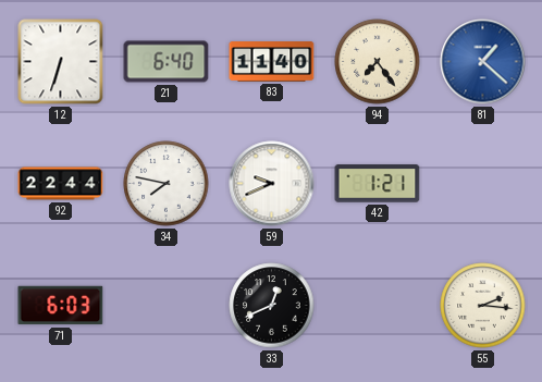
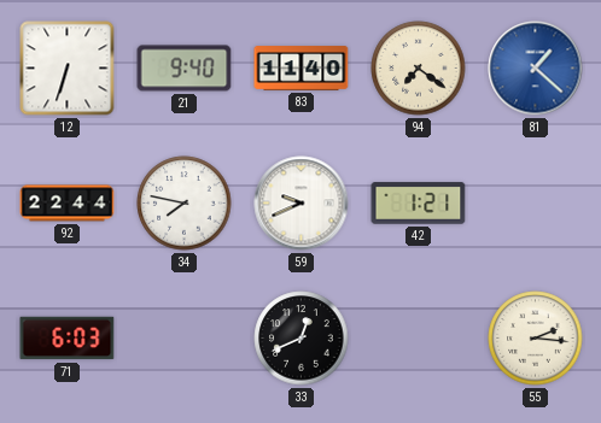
21: 6:40 -> 9:40 (185, 69)
94: 7:24 -> 7:21 (419, 69)
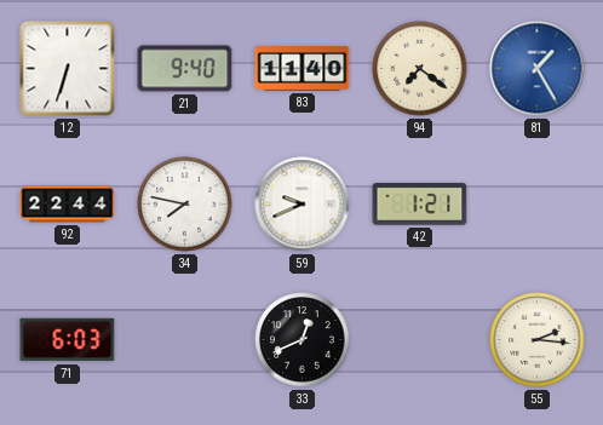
81: 1:22 -> 1:25 (538, 69)
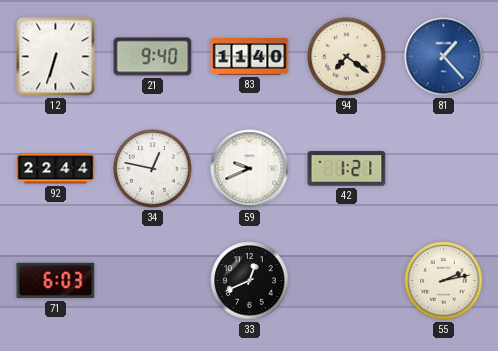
81: 1:25 -> 1:23 (444, 57)
34: 7:47 -> 12:47 (153, 169)
55: 2:16 -> 2:13 (444, 281)
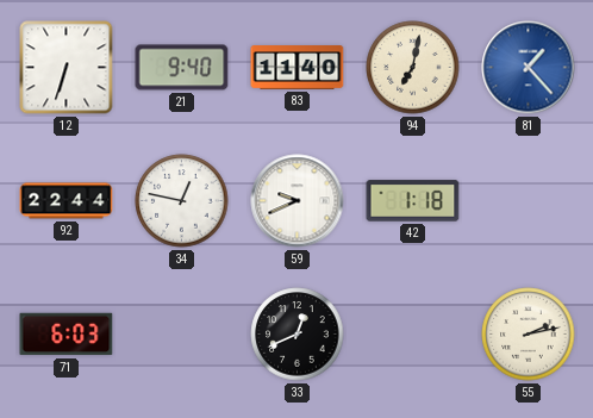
94: 7:21 -> 7:02 (413, 68)
42: 1:21 -> 1:18 (413, 201)
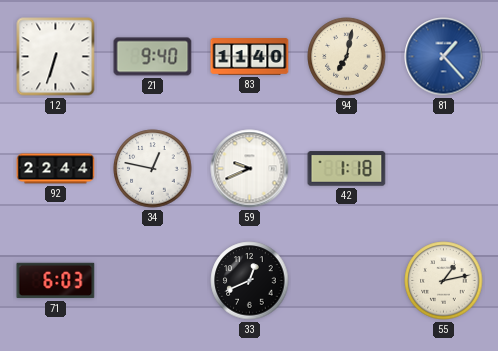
55: 2:13 -> 1:13 (444, 281)
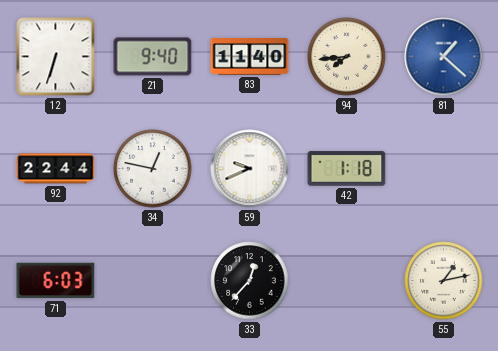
94: 7:02 -> 7:44 (347, 57)
81: 1:23 -> 1:22 (444, 57)
33: 12:41 -> 12:37 (250, 281)
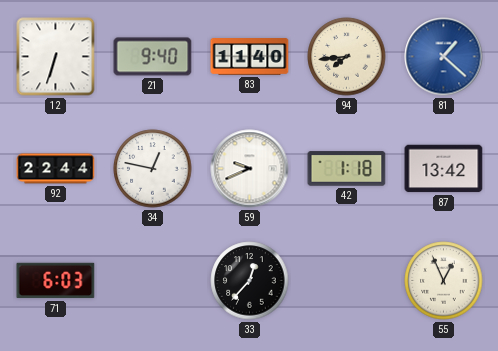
87: none -> 13:42 (444, 169)
55: 1:13 -> 12:56 (444, 281)
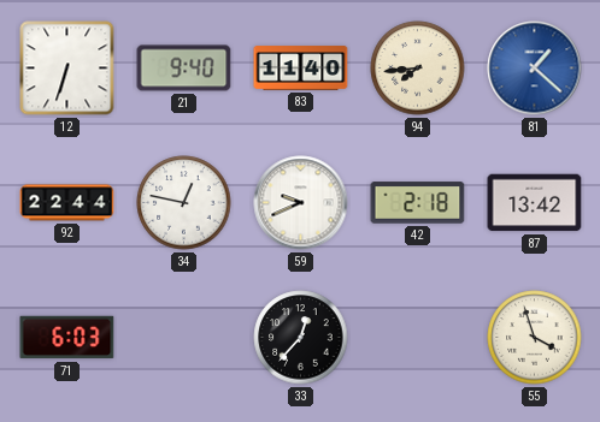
42: 1:18 -> 2:18 (418, 203)
55: 12:56 -> 3:57 (535, 338)
